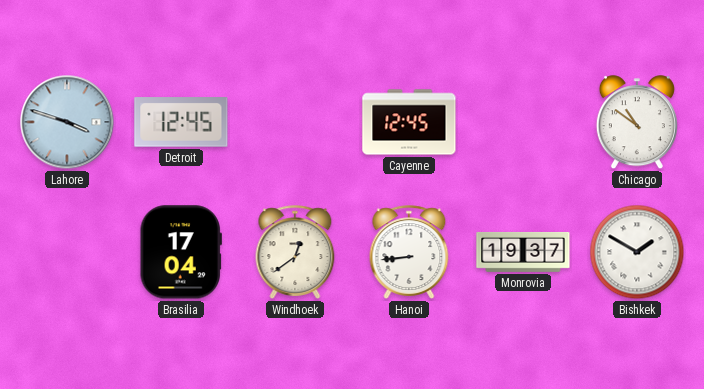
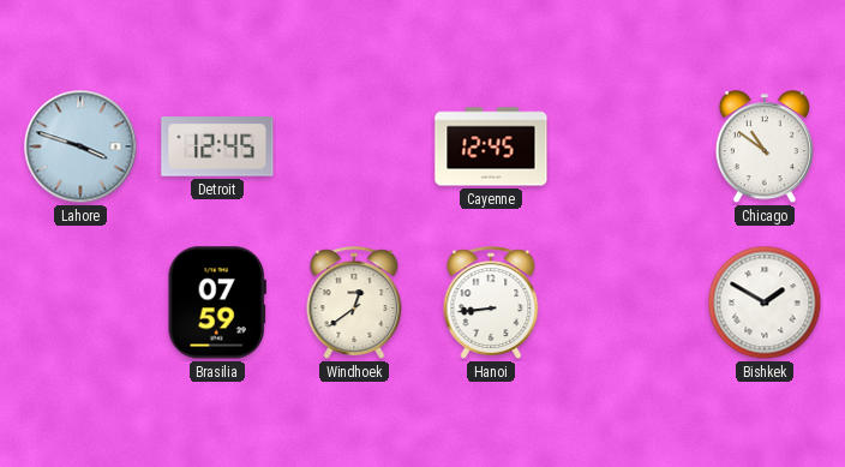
Brasilia: 17:04 -> 07:59 (217, 303)
Monrovia: 19:37 -> none (523, 252)
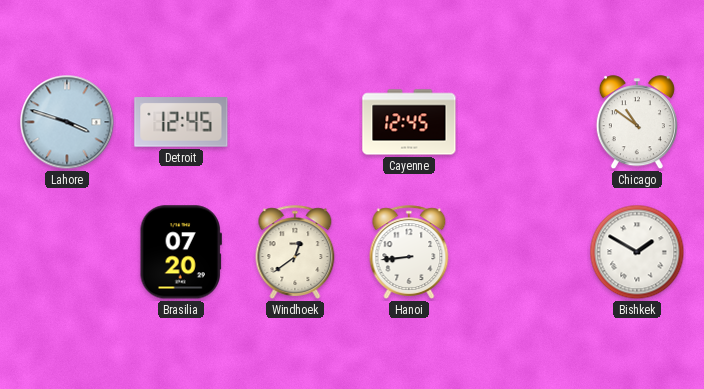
Brasilia: 07:59 -> 07:20 (181, 252)
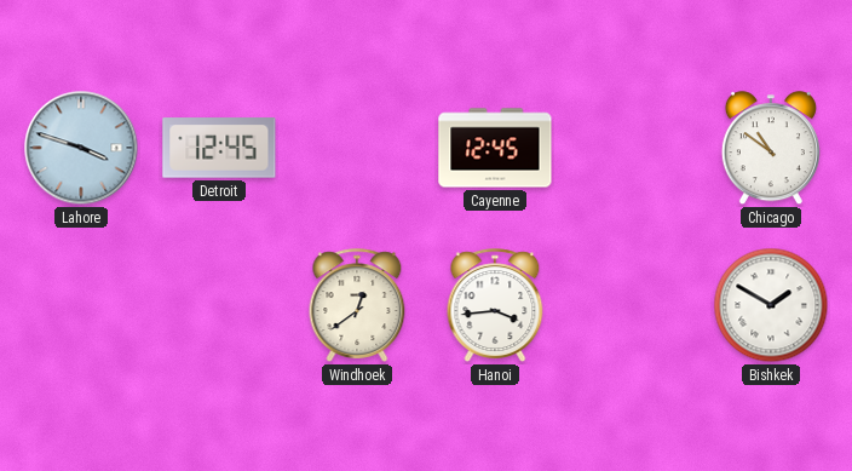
Brasilia: 07:20 -> none (181, 252)
Hanoi: 8:44 -> 3:44 (495, 305)
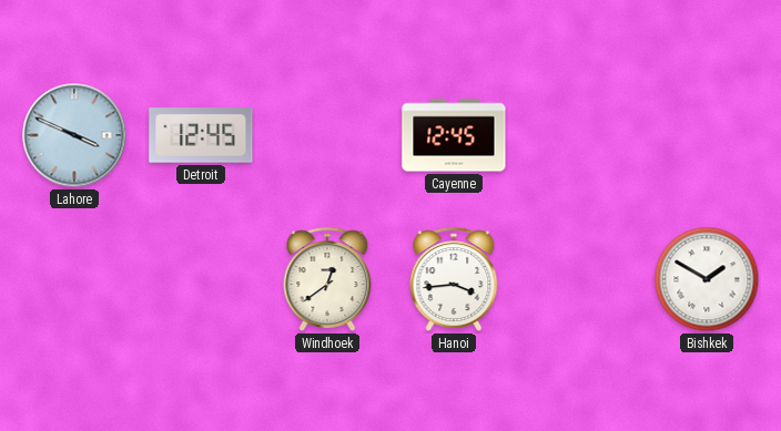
Lahore: 3:48 -> 3:49 (74, 135)
Chicago: 10:51 -> none (771, 149)
